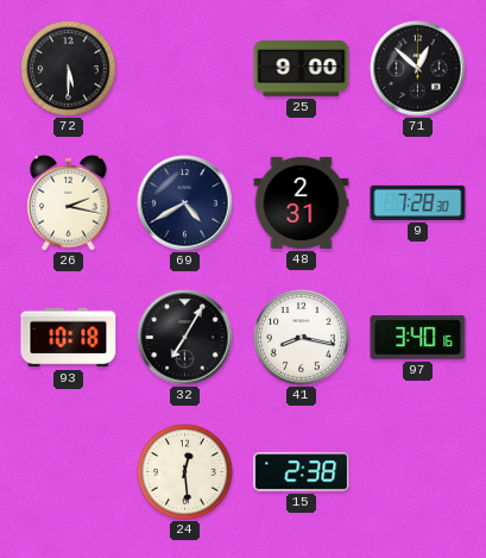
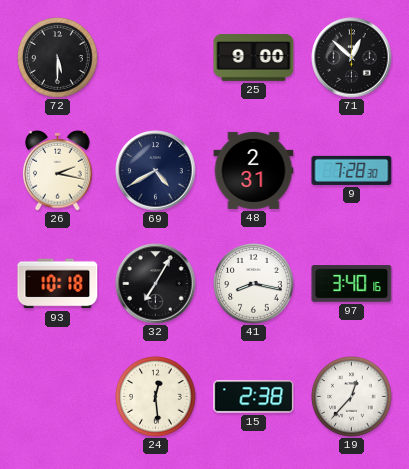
19: none -> 12:37 (352, 397)
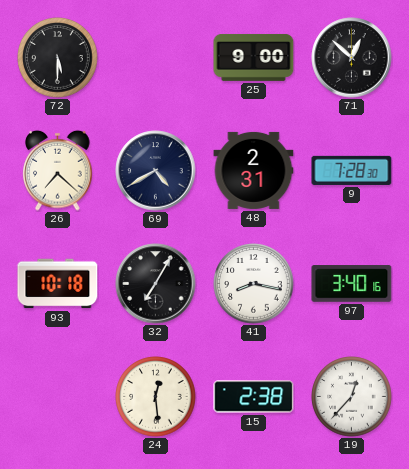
26: 2:17 -> 7:22 (58, 170)
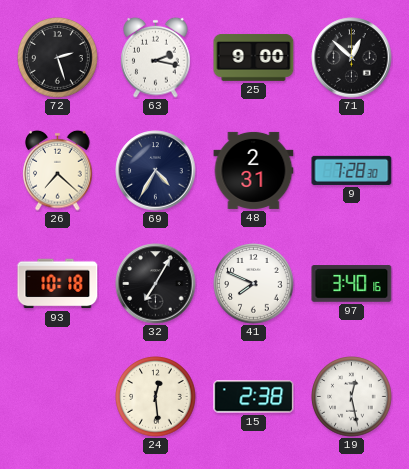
72: 5:30 -> 2:27 (58, 58)
63: none -> 2:17 (156, 57)
69: 4:40 -> 4:35 (156, 171)
41: 8:17 -> 7:49 (254, 284)
19: 12:37 -> 12:28 (352, 397)
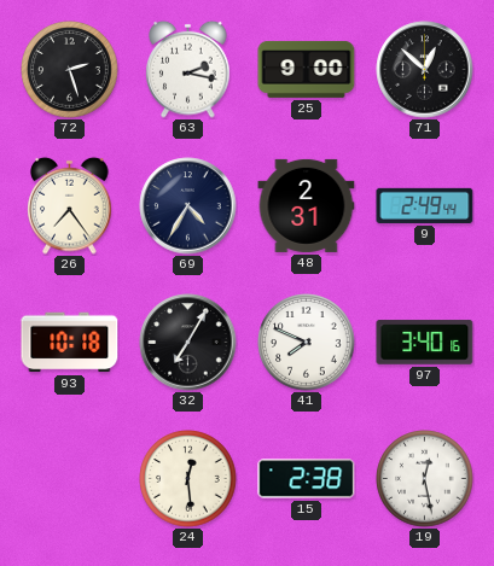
26: 7:22 -> 7:24 (70, 205)
9: 7:28 -> 2:49 (425, 205)
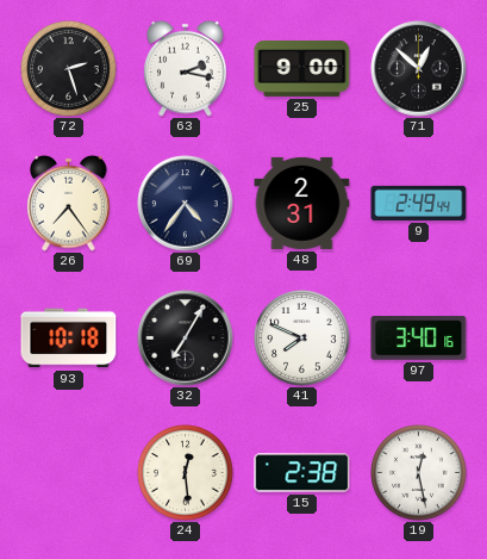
69: 4:35 -> 4:36 (186, 204)
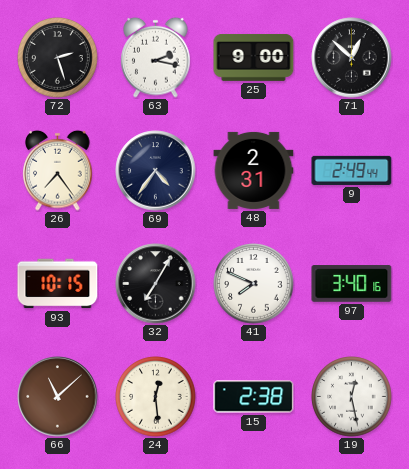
93: 10:18 -> 10:15 (58, 284)
66: none -> 11:08 (58, 397)
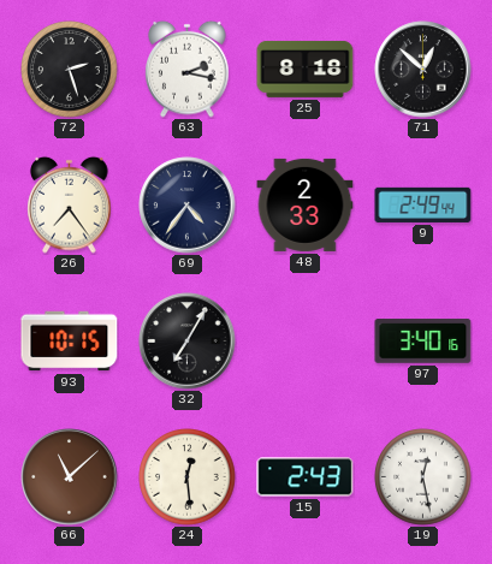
25: 9:00 -> 8:18 (306, 69)
48: 2:31 -> 2:33 (306, 204)
41: 7:49 -> none (254, 284)
15: 2:38 -> 2:43 (306, 477)
